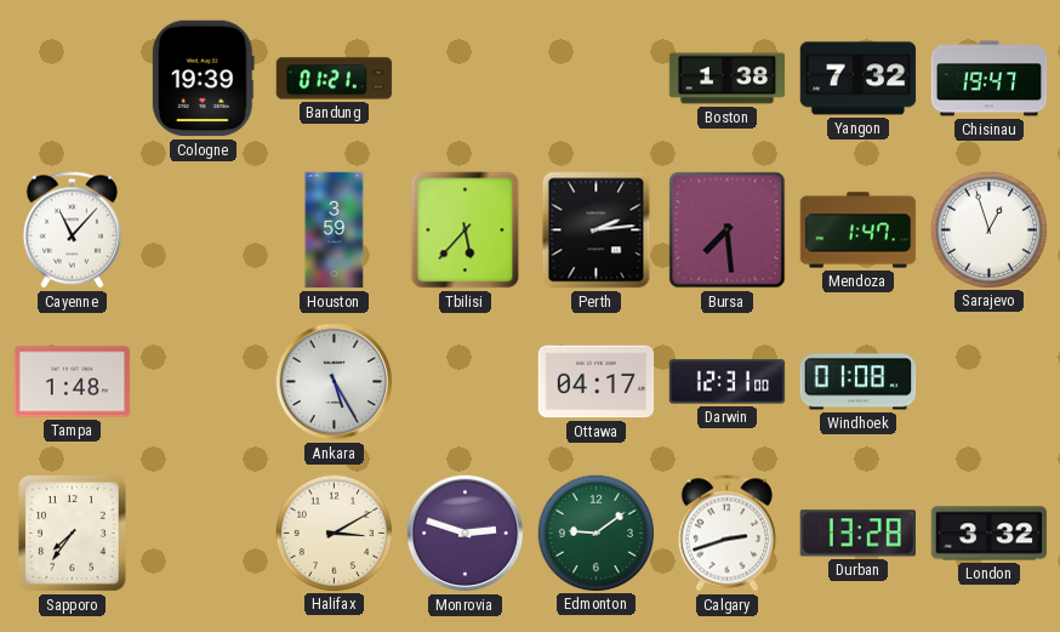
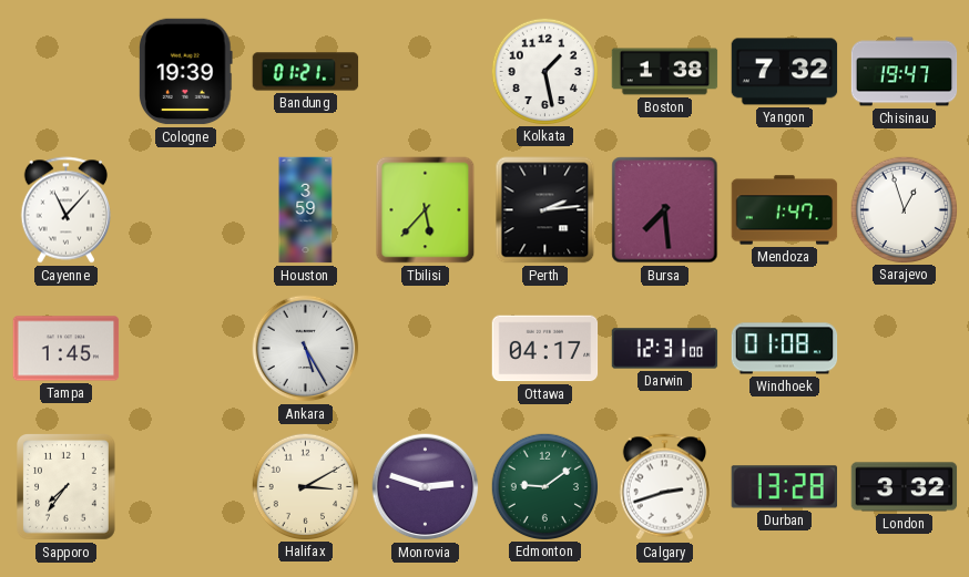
Kolkata: none -> 1:28 (544, 71)
Tampa: 1:48 -> 1:45 (67, 349)
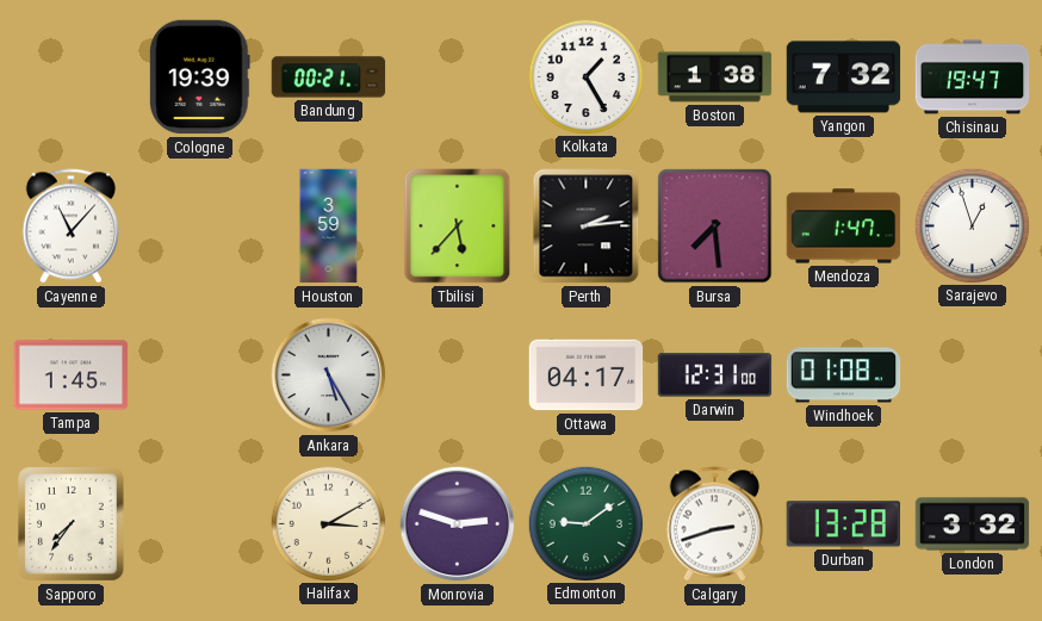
Bandung: 01:21 -> 00:21 (329, 77)
Kolkata: 1:28 -> 1:25 (585, 76)
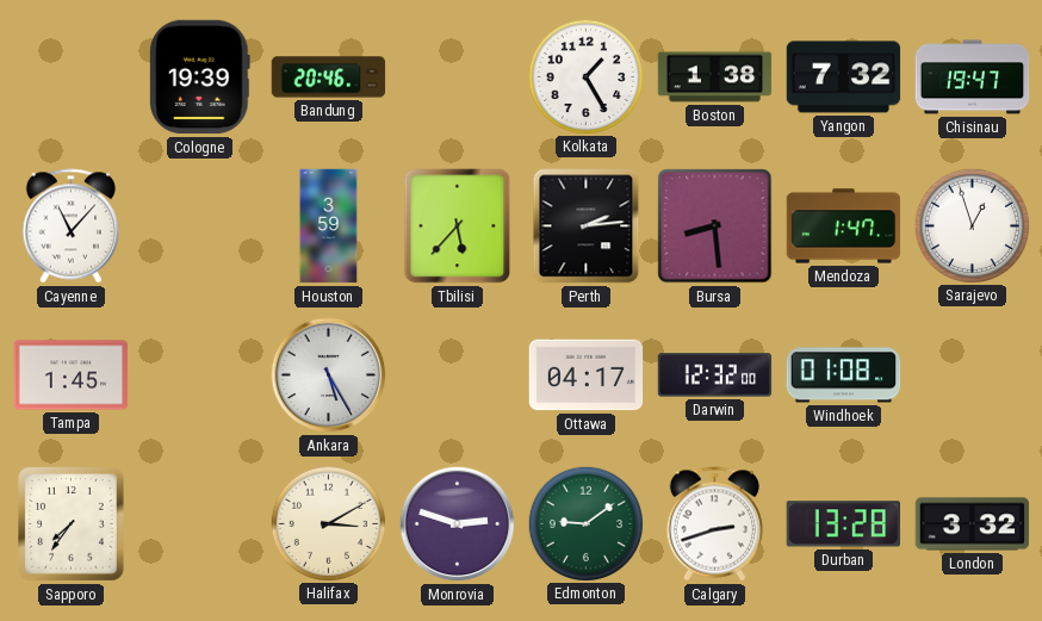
Bandung: 00:21 -> 20:46 (329, 77)
Bursa: 7:29 -> 8:29 (715, 226)
Darwin: 12:31 -> 12:32 (715, 375)
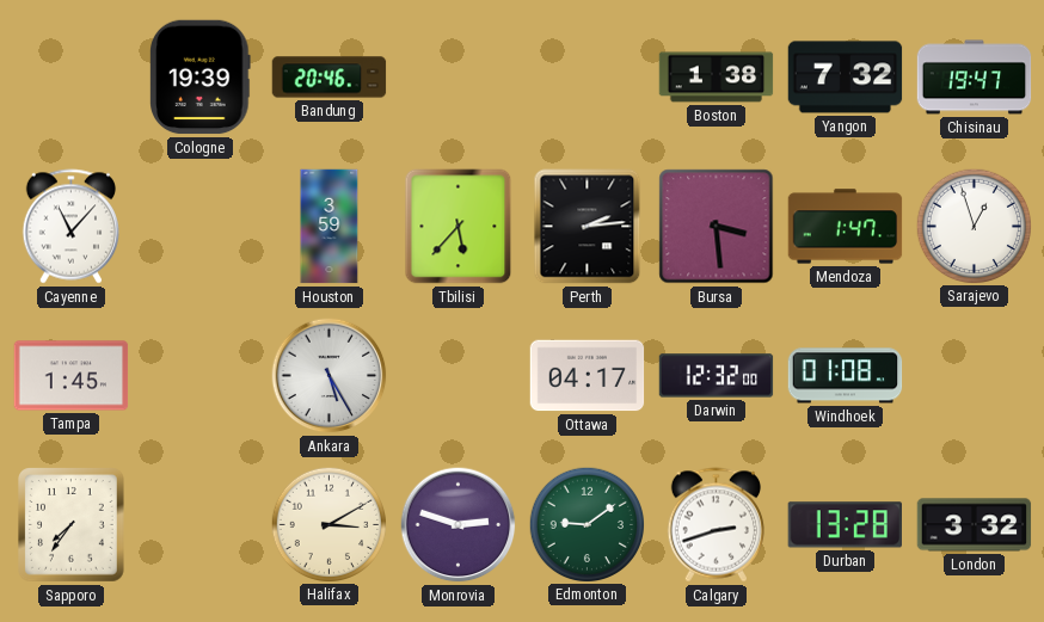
Kolkata: 1:25 -> none (585, 76)
Bursa: 8:29 -> 3:29 (717, 227)
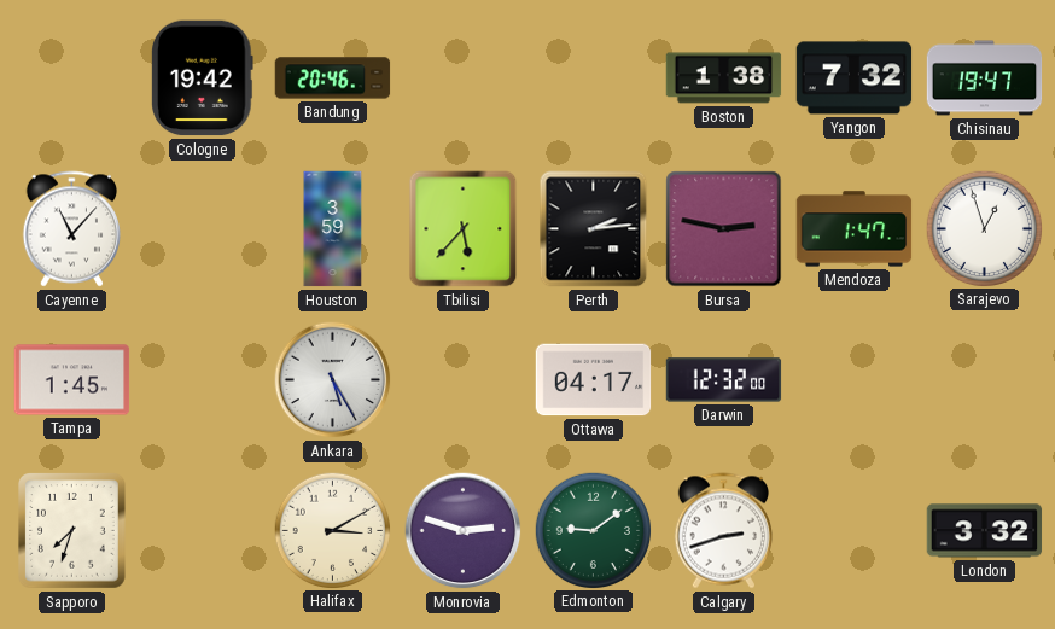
Cologne: 19:39 -> 19:42 (203, 78)
Bursa: 3:29 -> 2:47 (724, 229)
Windhoek: 01:08 -> none (846, 376)
Sapporo: 7:36 -> 7:33 (72, 531)
Durban: 13:28 -> none (845, 525)
